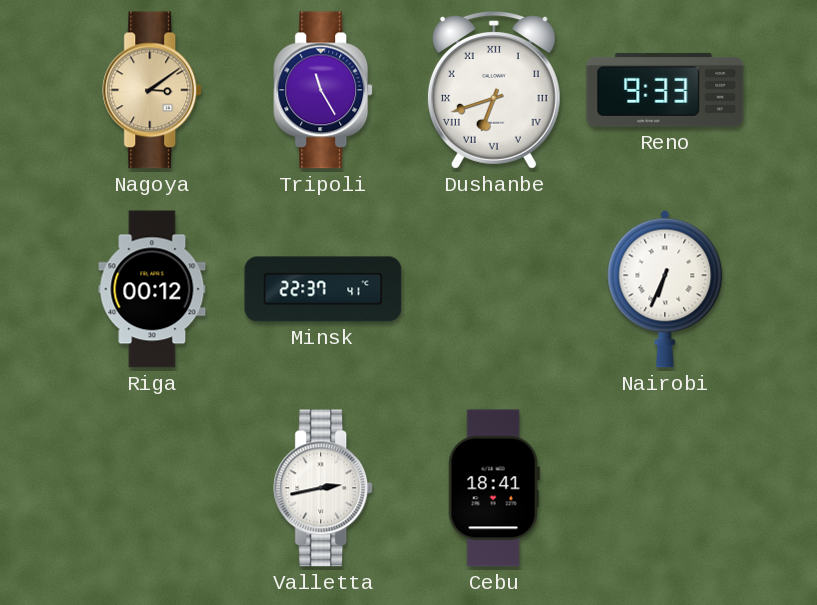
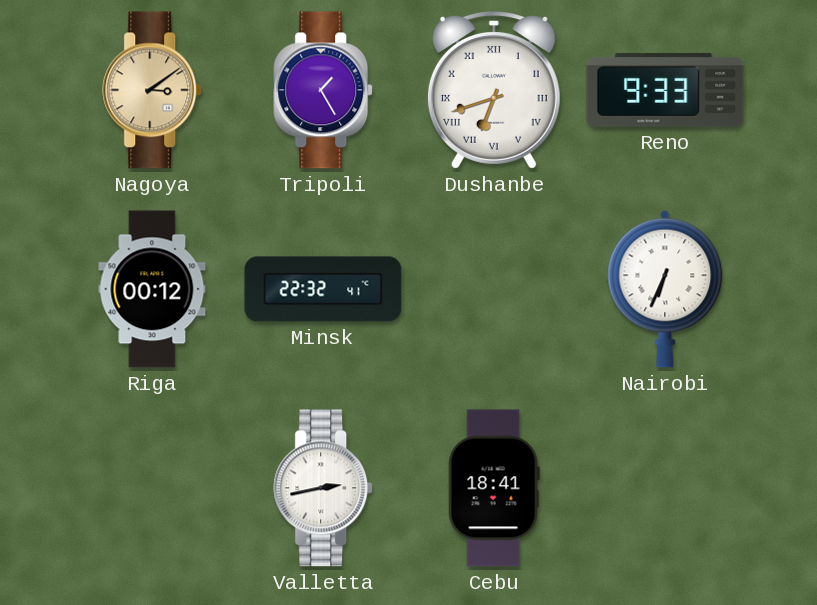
Tripoli: 11:25 -> 1:25 (324, 90)
Minsk: 22:37 -> 22:32 (323, 289)
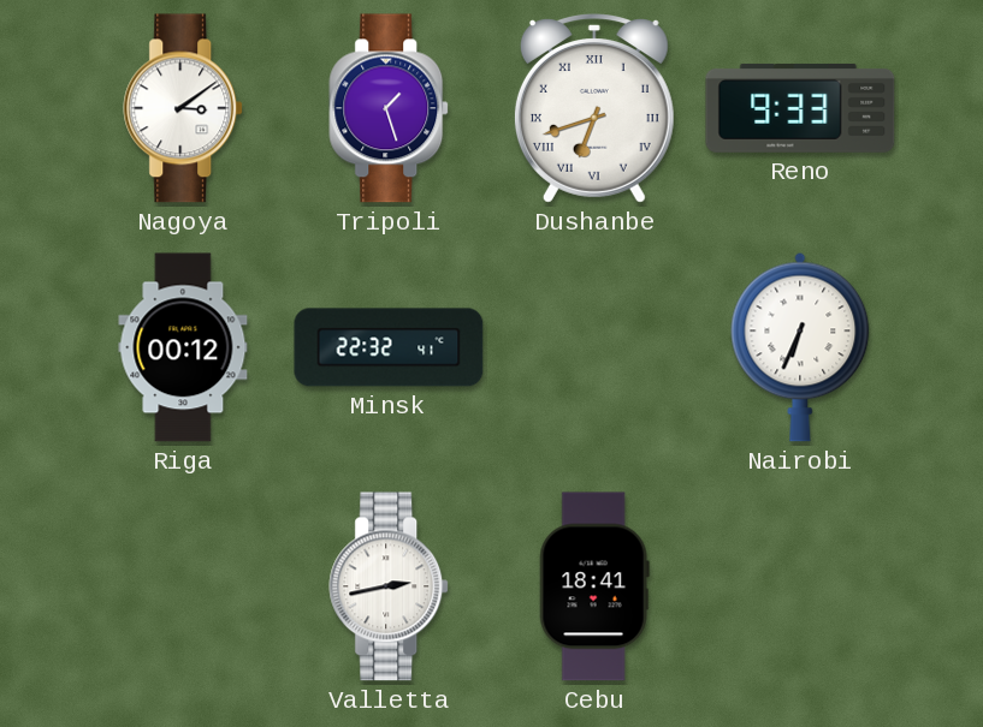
Nagoya dial: champagne -> white (184, 108)
Tripoli: 1:25 -> 1:27 (390, 108)
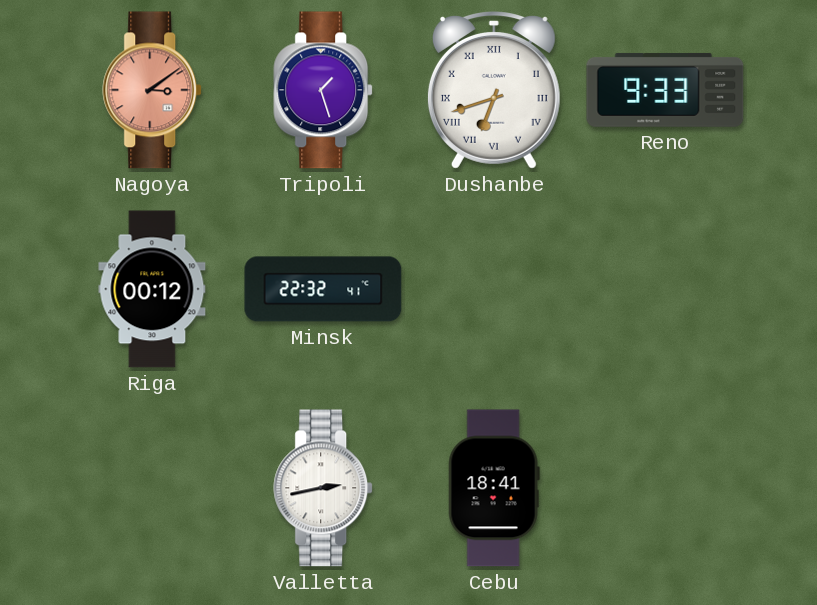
Nagoya dial: white -> salmon (153, 90)
Nairobi: 6:34 -> none (800, 347)
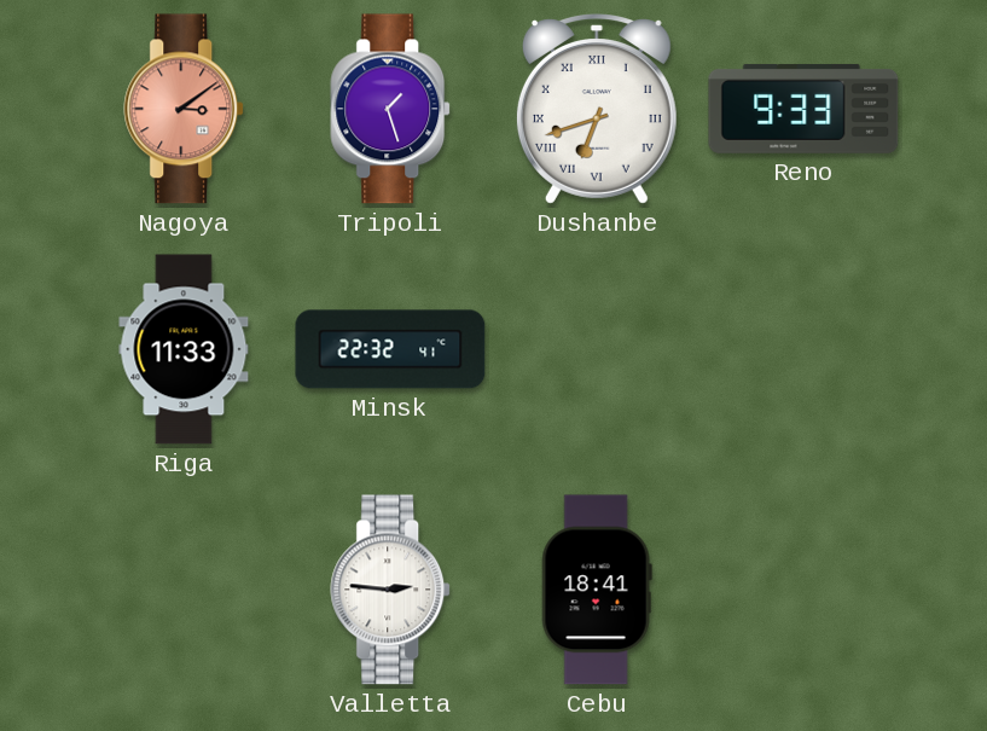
Riga: 00:12 -> 11:33 (184, 349)
Valletta: 2:43 -> 2:46 (391, 590)
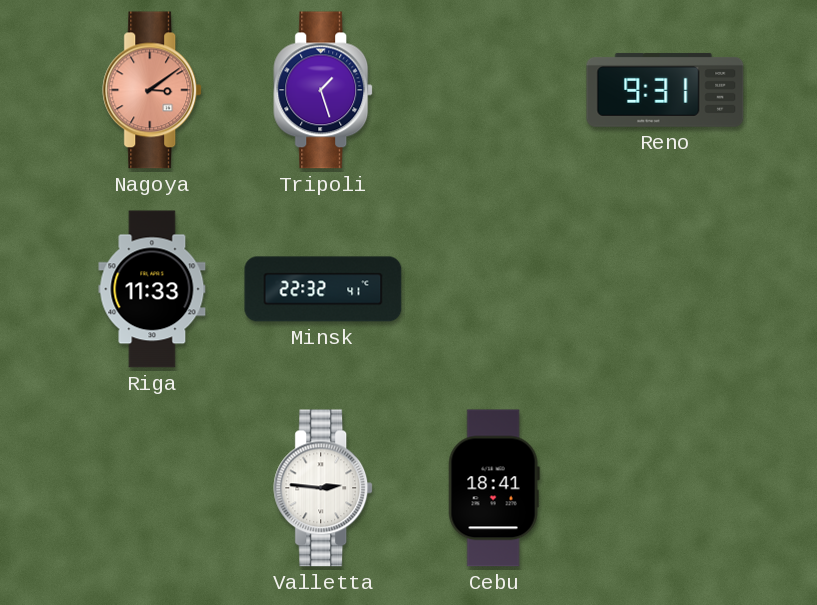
Dushanbe: 6:42 -> none (597, 109)
Reno: 9:33 -> 9:31 (665, 90)
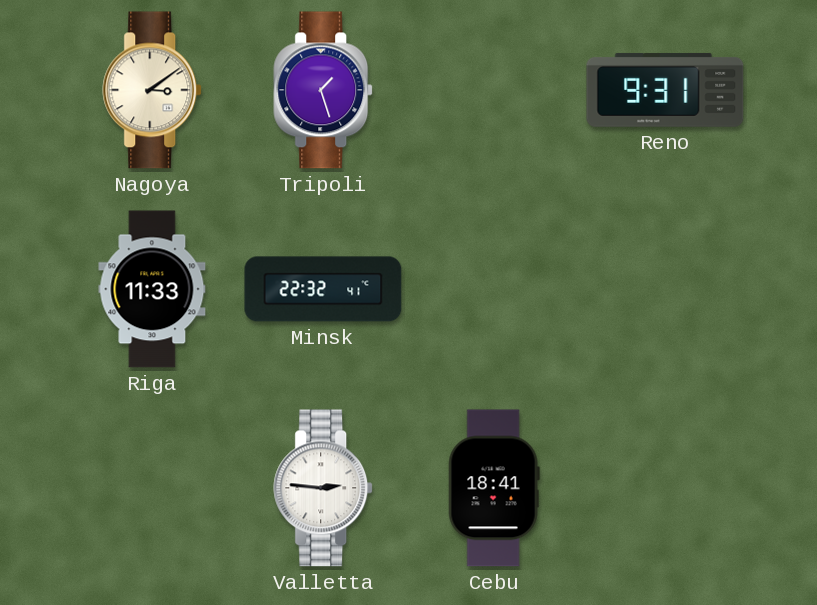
Nagoya dial: salmon -> cream (153, 90)
